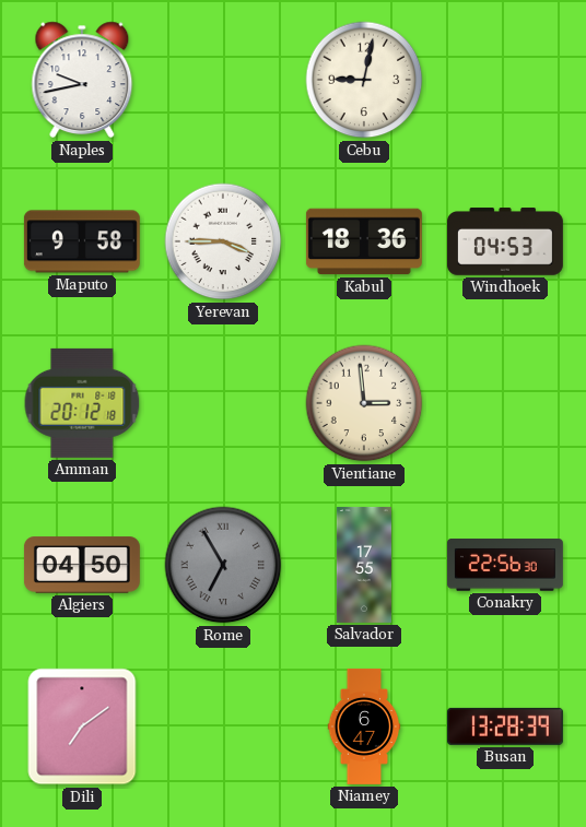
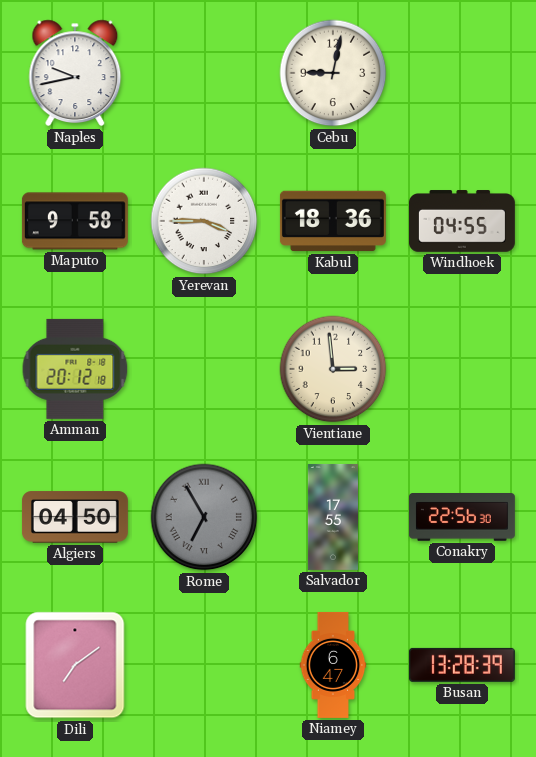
Windhoek: 04:53 -> 04:55 (462, 221)
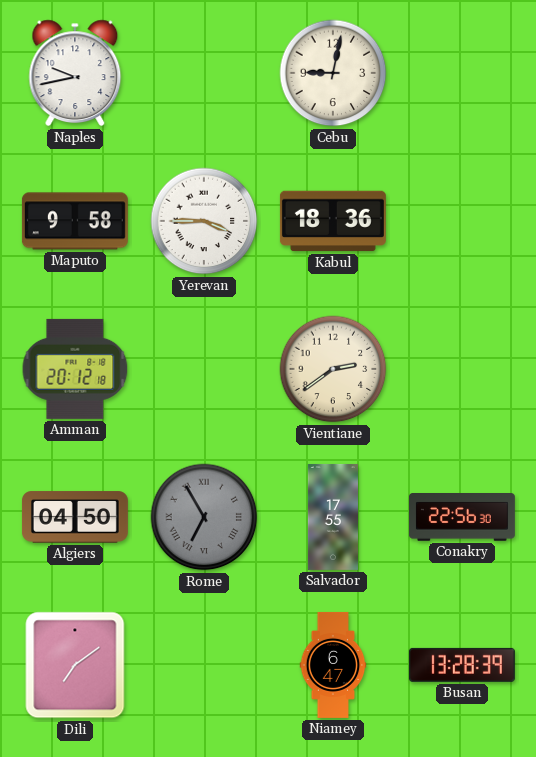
Windhoek: 04:55 -> none (462, 221)
Vientiane: 2:59 -> 2:39 (333, 369)
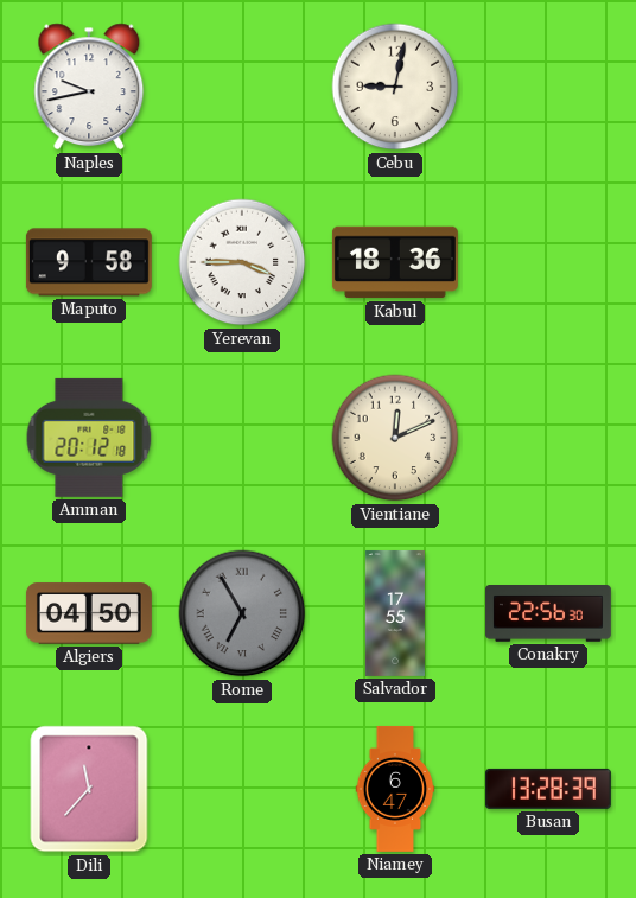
Vientiane: 2:39 -> 12:11 (395, 438)
Dili: 7:09 -> 11:37 (89, 789)
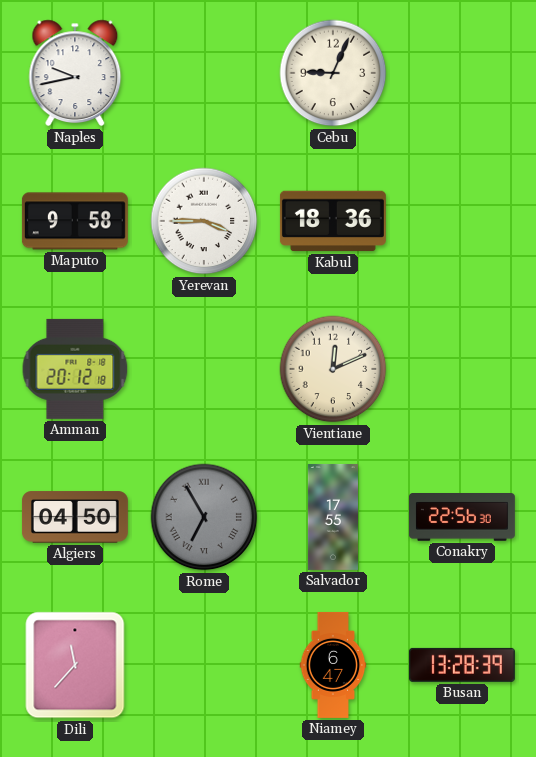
Cebu: 9:02 -> 9:04 (333, 73)
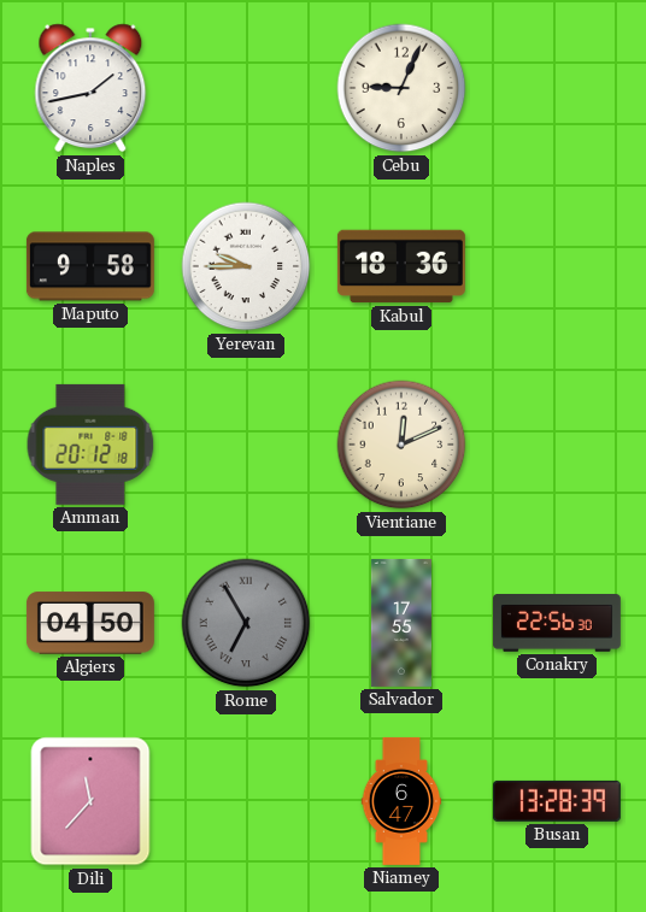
Naples: 9:43 -> 1:43 (90, 88)
Yerevan: 3:45 -> 9:45 (246, 266)
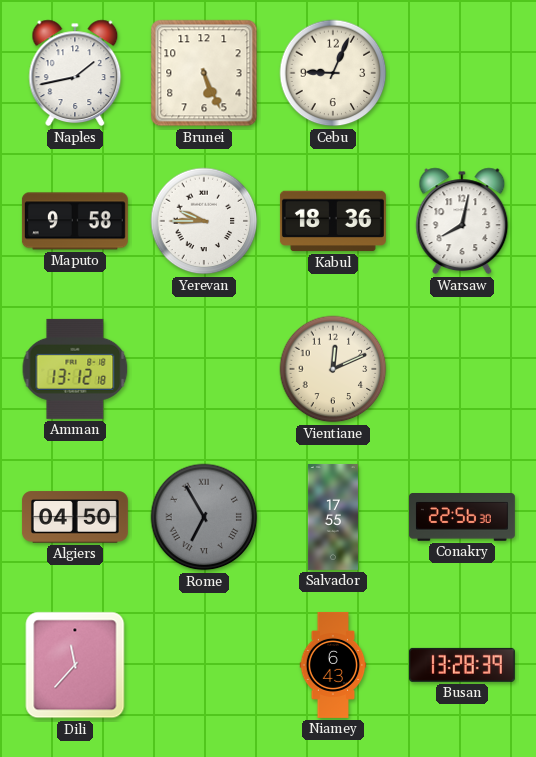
Brunei: none -> 5:26 (204, 73)
Warsaw: none -> 8:02 (462, 221)
Amman: 20:12 -> 13:12 (75, 369)
Niamey: 6:47 -> 6:43 (333, 665)
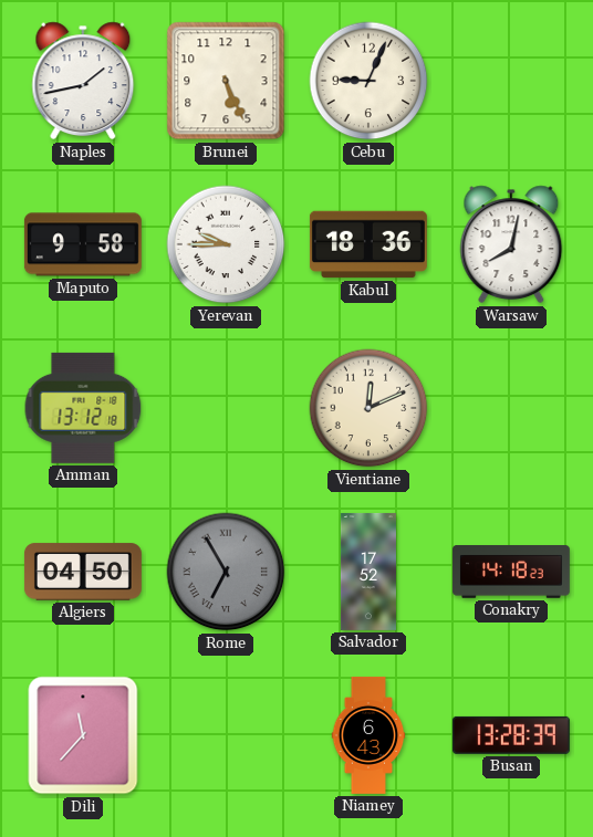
Salvador: 17:55 -> 17:52 (368, 572)
Conakry: 22:56 -> 14:18 (511, 573)
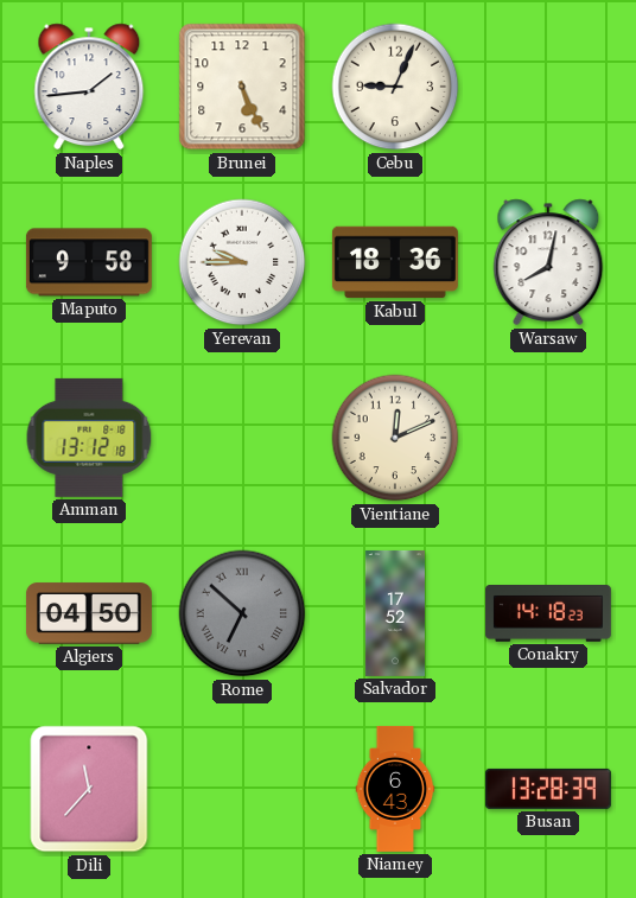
Naples: 1:43 -> 1:44 (89, 87)
Rome: 6:55 -> 6:52 (242, 613)
